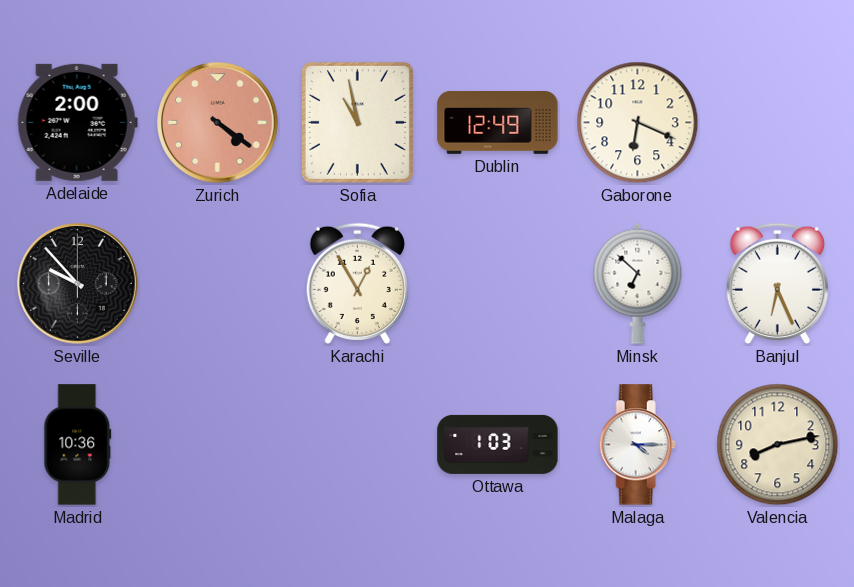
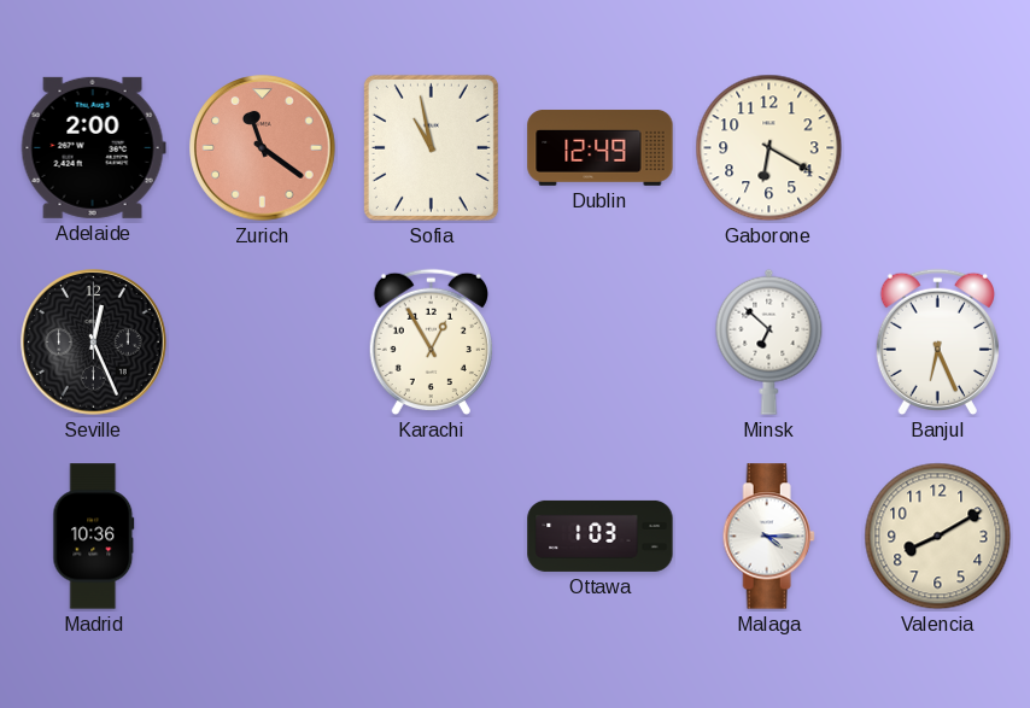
Zurich: 4:21 -> 11:21 (263, 148)
Gaborone: 6:19 -> 6:20 (769, 148)
Seville: 9:53 -> 12:26 (94, 343)
Valencia: 8:13 -> 8:10 (938, 537)
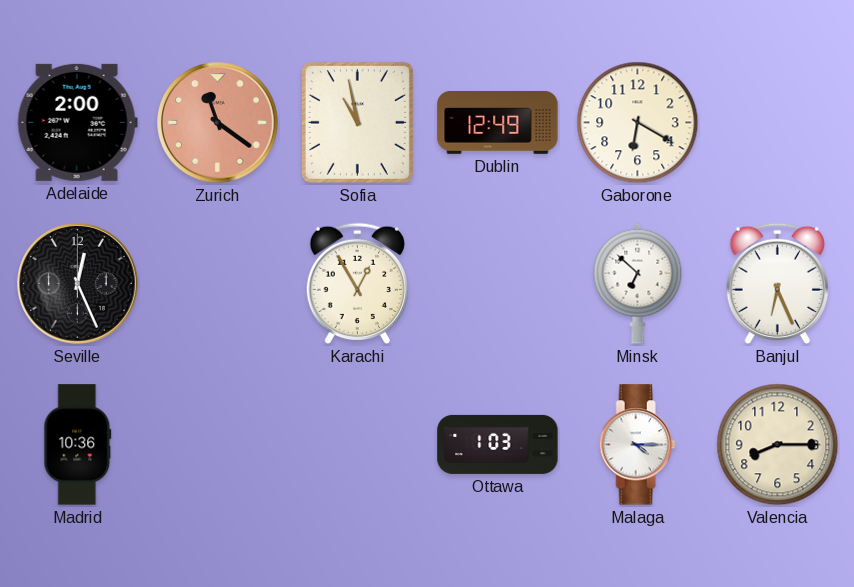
Valencia: 8:10 -> 8:15 (778, 445)
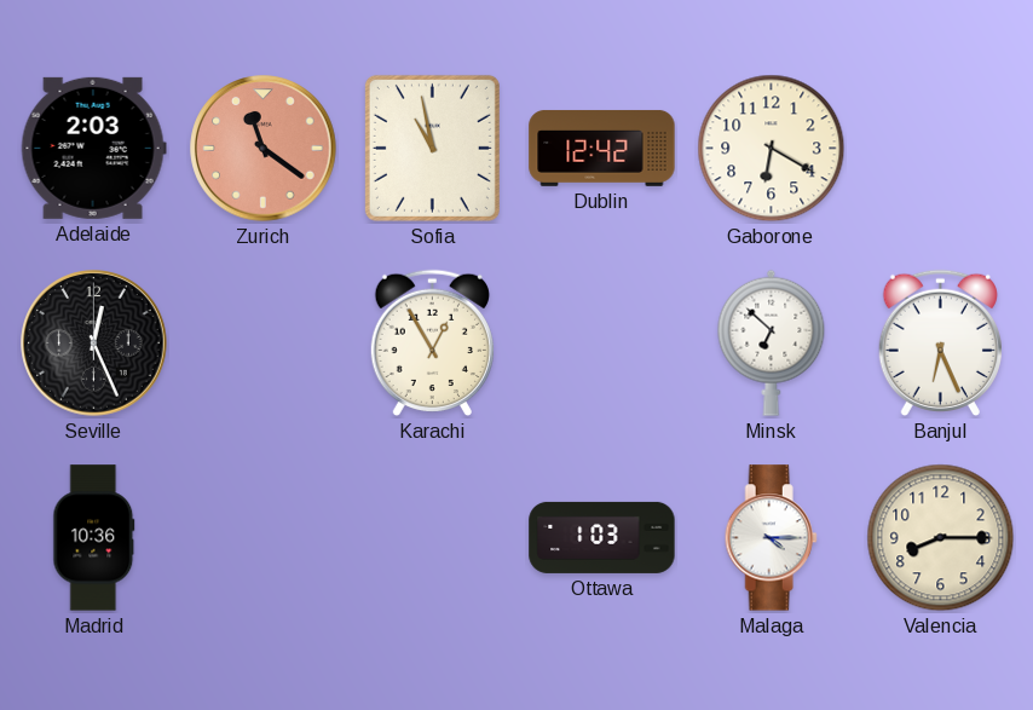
Adelaide: 2:00 -> 2:03 (93, 148)
Dublin: 12:49 -> 12:42 (602, 148)
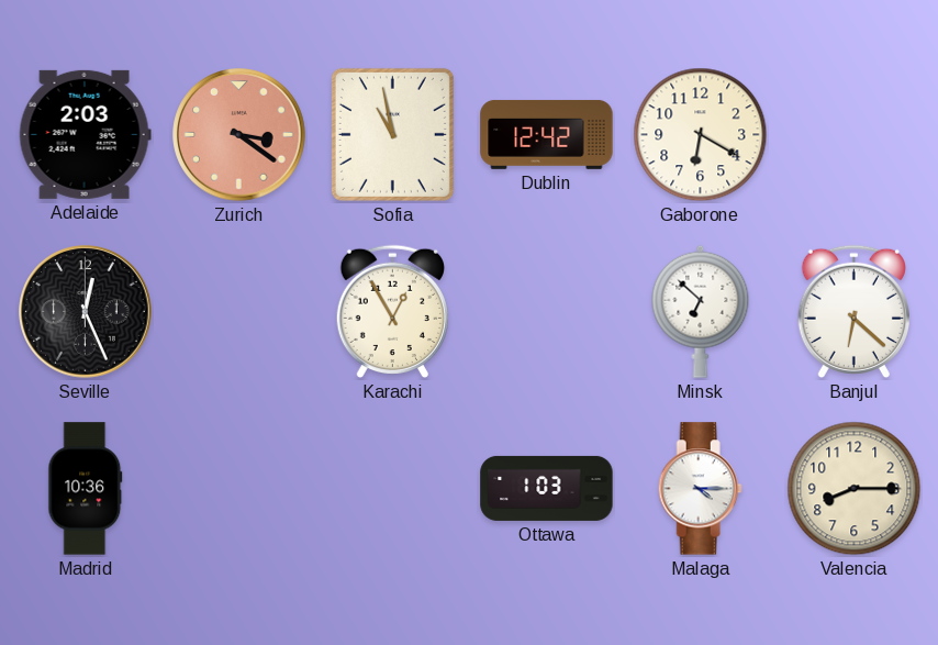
Zurich: 11:21 -> 3:21 (239, 135)
Banjul: 6:26 -> 6:22 (853, 312)
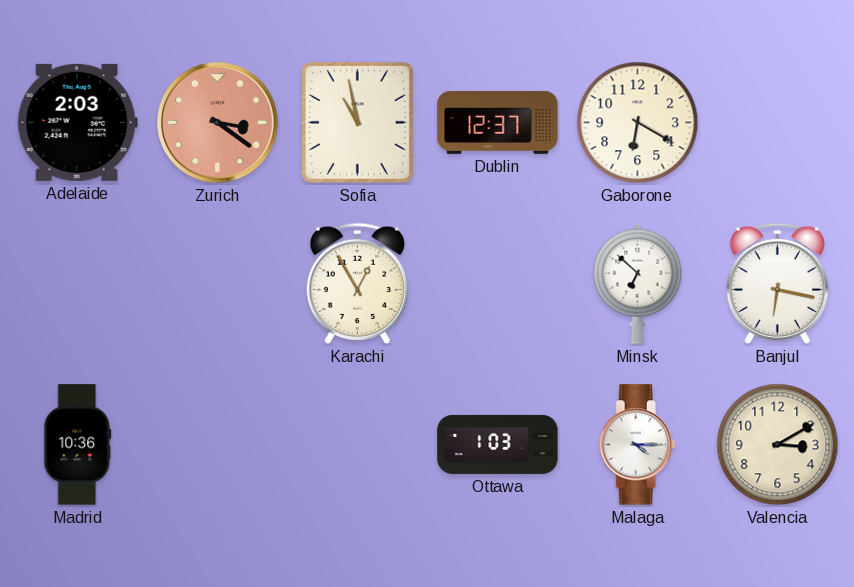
Dublin: 12:42 -> 12:37 (498, 122)
Seville: 12:26 -> none (86, 312)
Banjul: 6:22 -> 6:17 (777, 284)
Valencia: 8:15 -> 3:10 (778, 445)
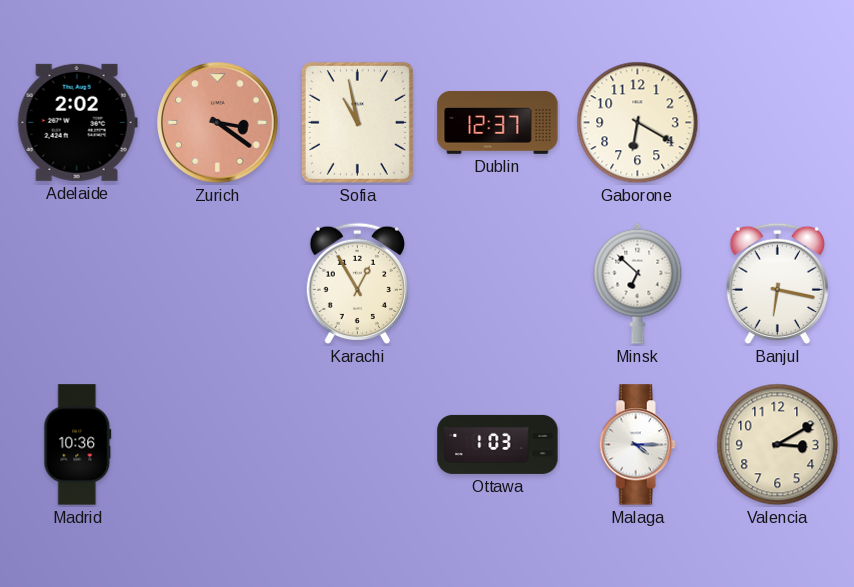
Adelaide: 2:03 -> 2:02 (77, 122)
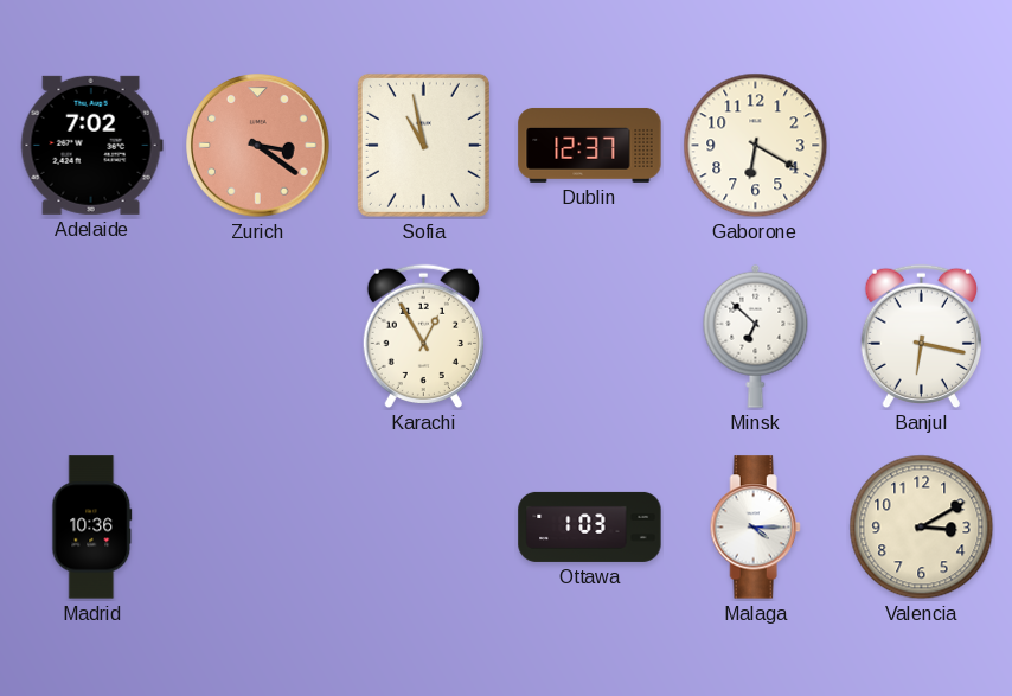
Adelaide: 2:02 -> 7:02 (91, 145)
